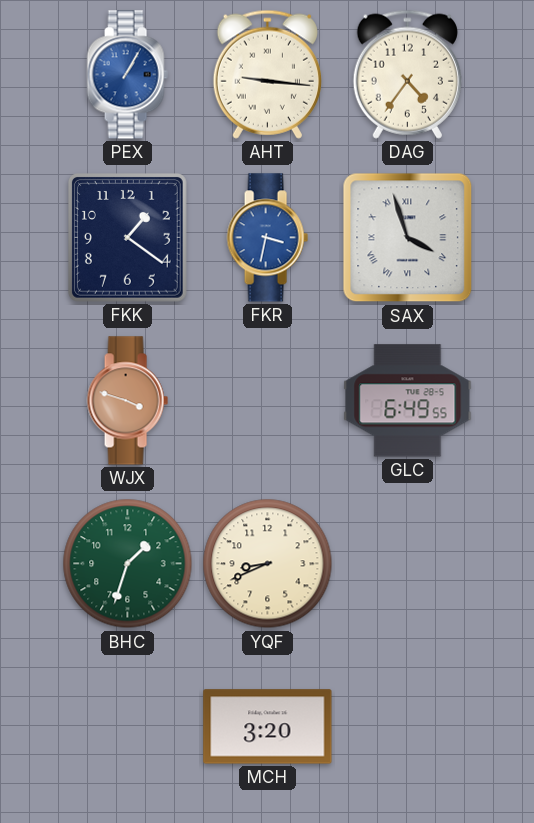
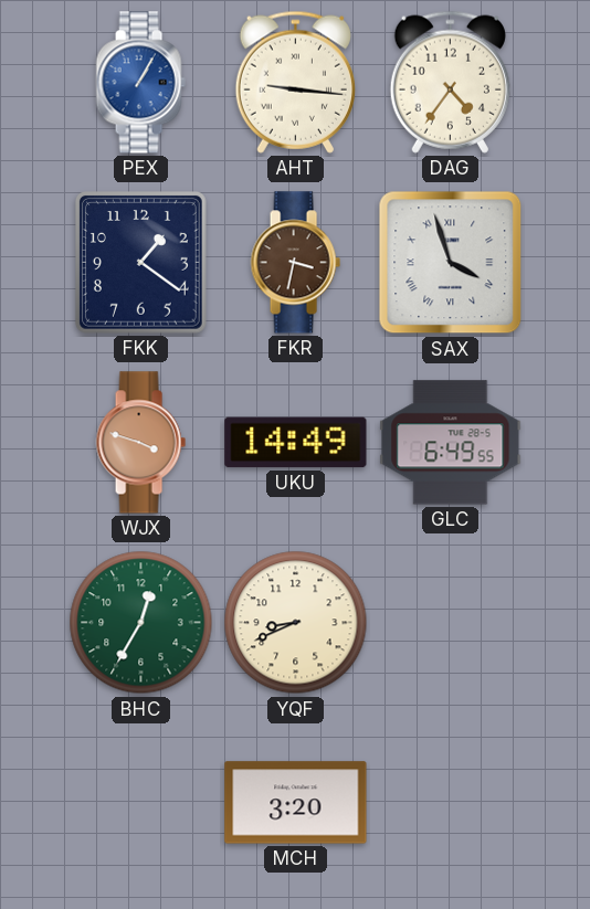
FKR dial: blue -> brown (295, 263)
UKU: none -> 14:49 (296, 443)
BHC: 1:33 -> 12:35 (141, 623)
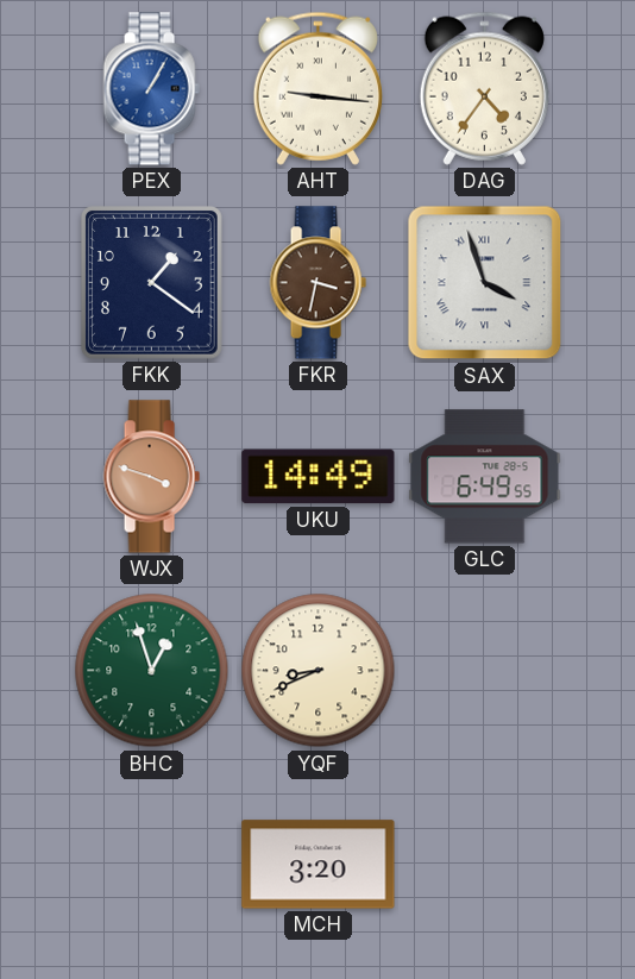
BHC: 12:35 -> 12:57 (152, 671)
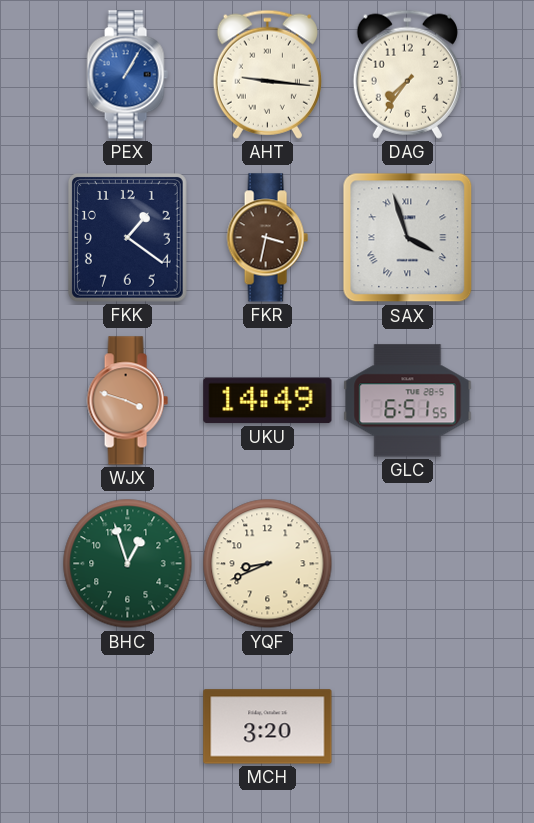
DAG: 4:36 -> 7:36 (407, 74)
GLC: 6:49 -> 6:51 (408, 401)
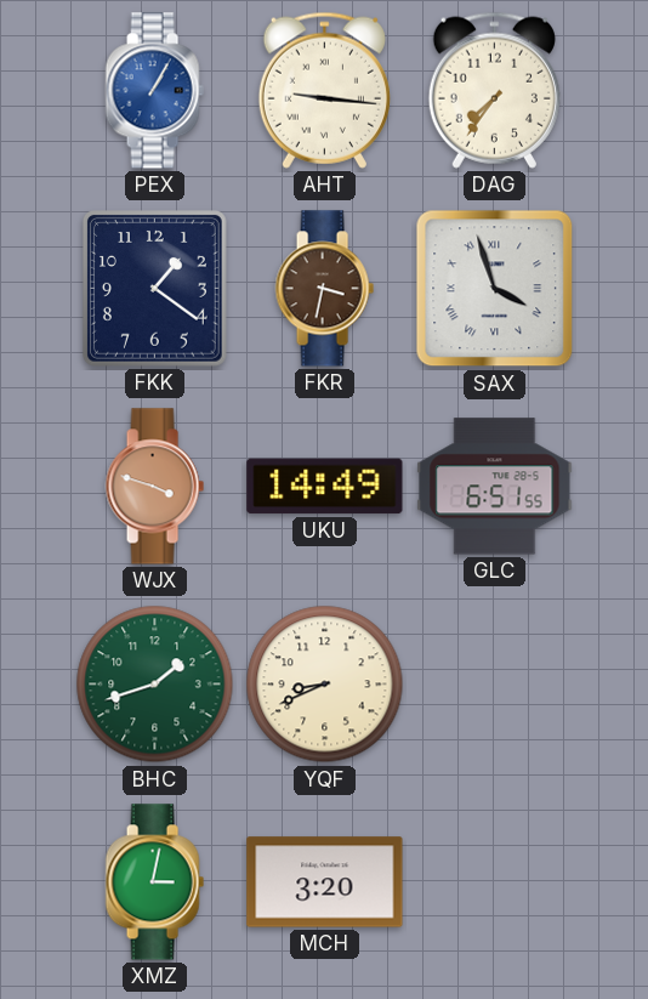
BHC: 12:57 -> 1:42 (155, 685)
XMZ: none -> 3:02 (154, 882)
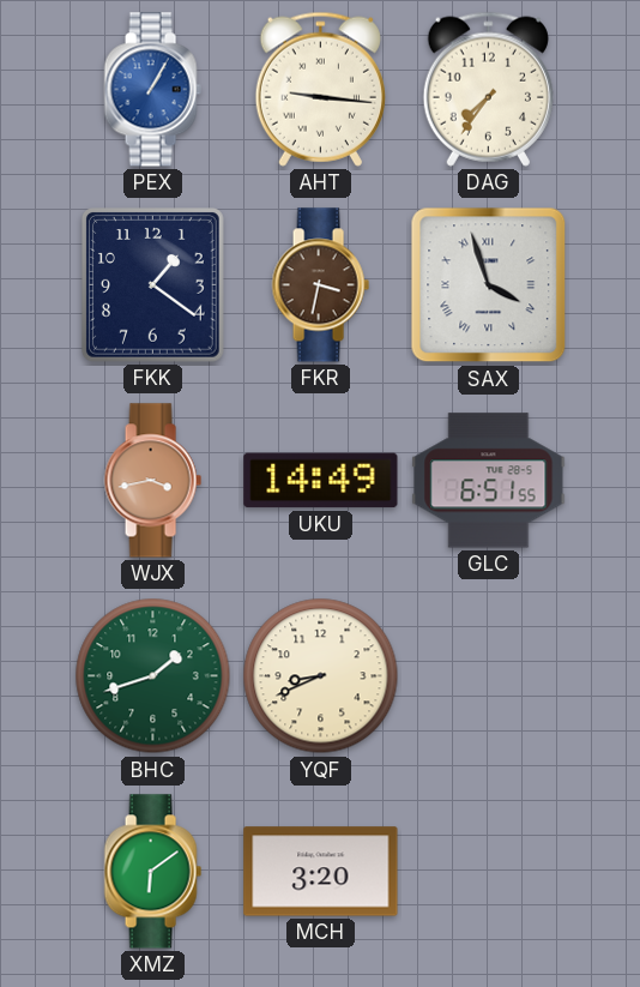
WJX: 3:48 -> 3:43 (152, 481)
XMZ: 3:02 -> 6:09 (152, 872)
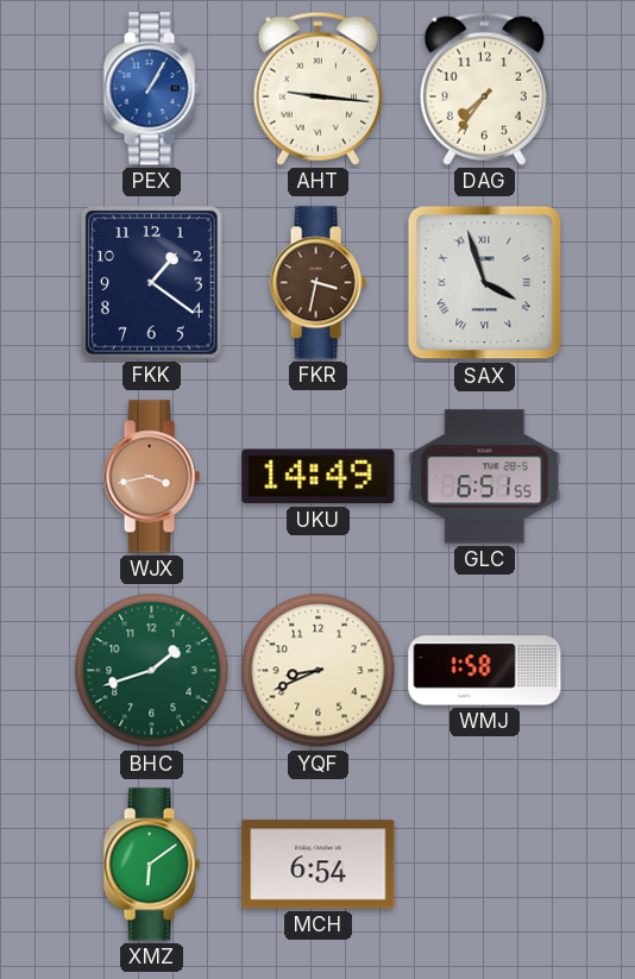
WMJ: none -> 1:58 (485, 671)
MCH: 3:20 -> 6:54 (319, 865)
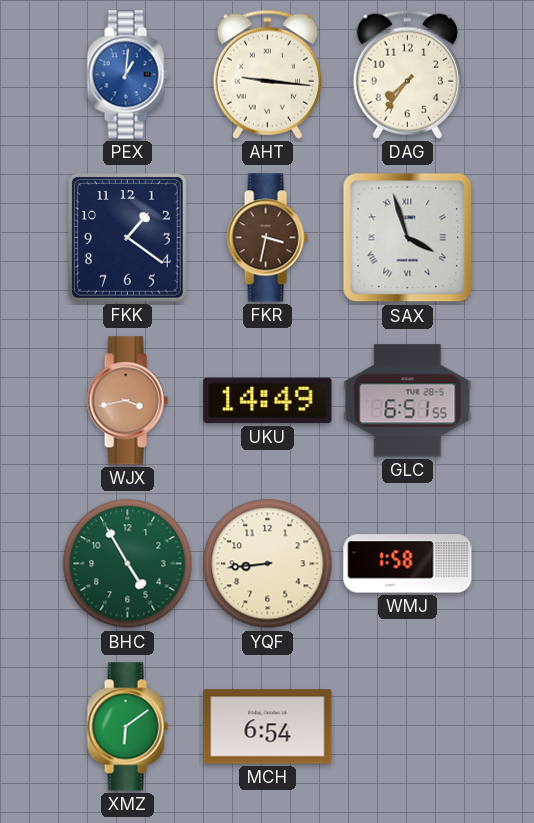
PEX: 1:05 -> 1:01 (127, 75)
BHC: 1:42 -> 4:55 (128, 564)
YQF: 8:41 -> 8:44 (268, 564)
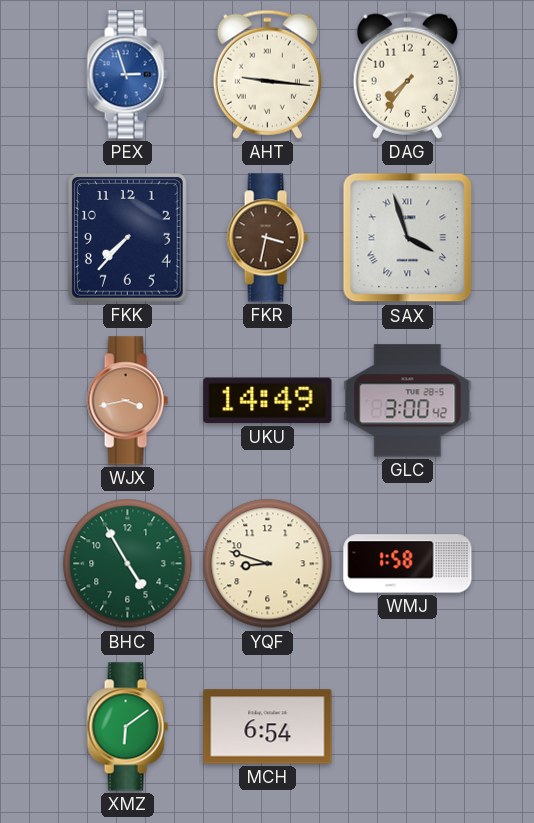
PEX: 1:01 -> 2:57 (127, 75)
FKK: 1:21 -> 7:37 (128, 238)
GLC: 6:51 -> 3:00 (408, 401)
YQF: 8:44 -> 8:48 (268, 564)
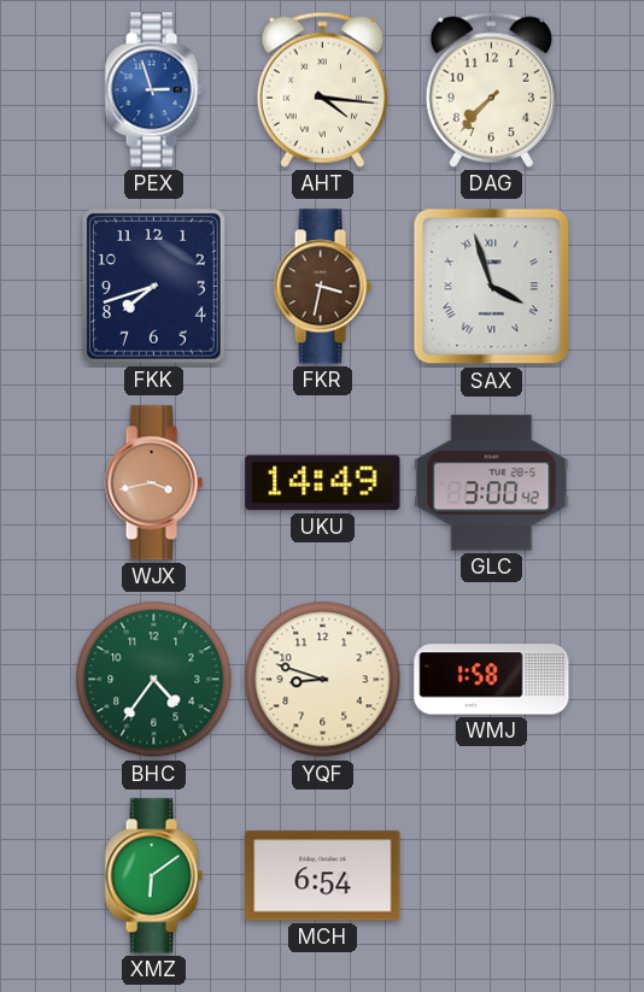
AHT: 9:16 -> 4:16 (322, 89)
DAG: 7:36 -> 7:37 (491, 89)
FKK: 7:37 -> 7:42 (154, 287)
BHC: 4:55 -> 4:36 (154, 680)
